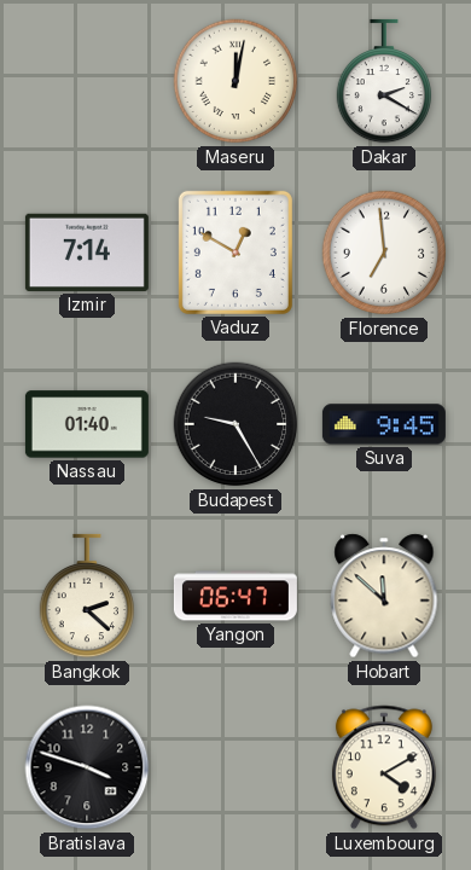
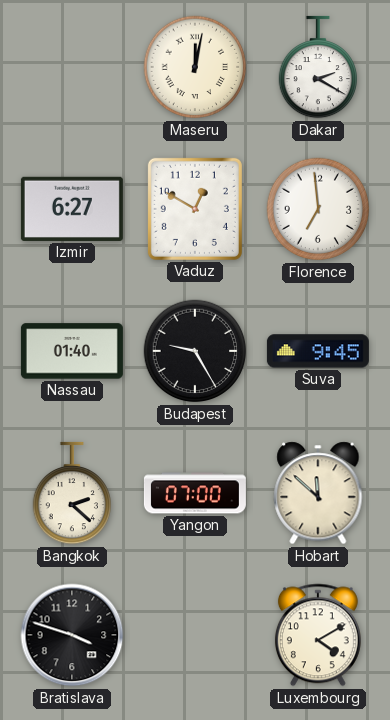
Izmir: 7:14 -> 6:27 (72, 209)
Yangon: 06:47 -> 07:00 (195, 493)
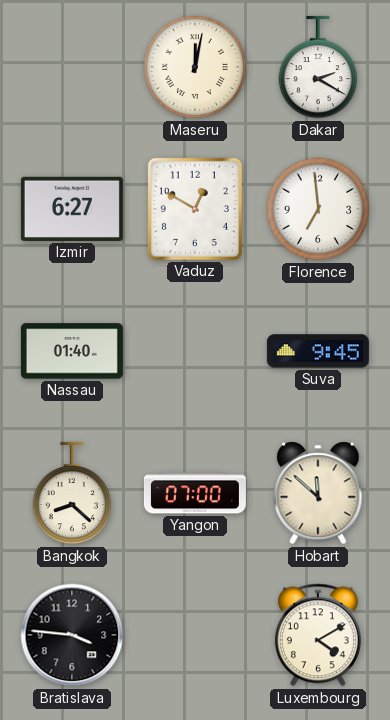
Budapest: 9:25 -> none (195, 351)
Bangkok: 2:22 -> 8:22 (71, 493)
Bratislava: 3:48 -> 3:46 (72, 635)
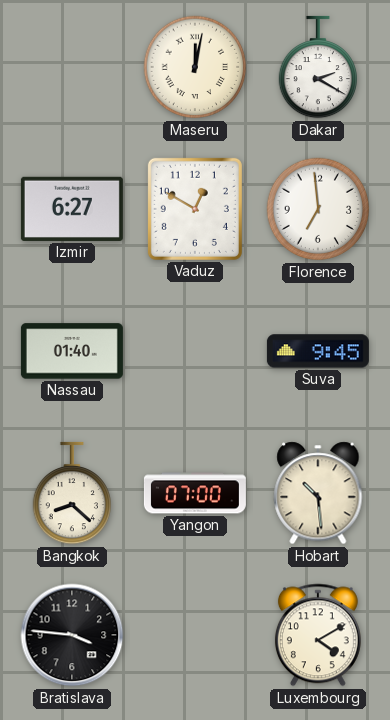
Hobart: 11:52 -> 10:29 (318, 493)
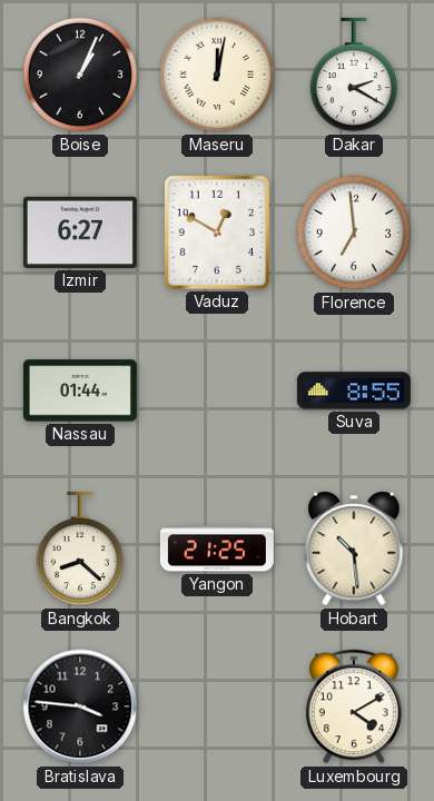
Boise: none -> 1:04 (80, 75)
Nassau: 01:40 -> 01:44 (80, 390)
Suva: 9:45 -> 8:55 (354, 390)
Yangon: 07:00 -> 21:25 (217, 548)
